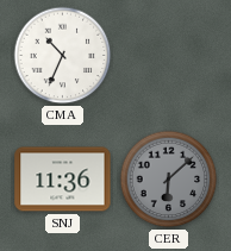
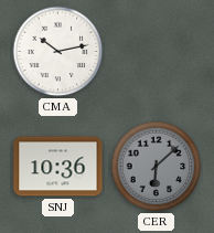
CMA: 10:34 -> 10:13 (58, 52)
SNJ: 11:36 -> 10:36 (58, 167)
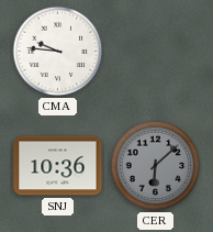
CMA: 10:13 -> 9:46 (58, 52)
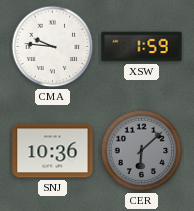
XSW: none -> 1:59 (142, 47)
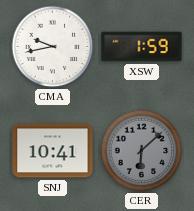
CMA: 9:46 -> 9:43 (53, 47)
SNJ: 10:36 -> 10:41 (53, 151)
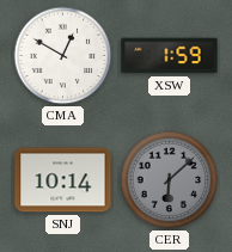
CMA: 9:43 -> 12:50 (63, 56)
SNJ: 10:41 -> 10:14 (63, 180)
